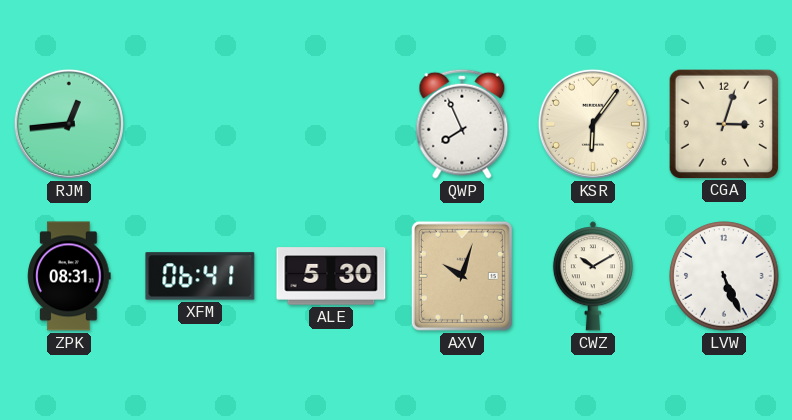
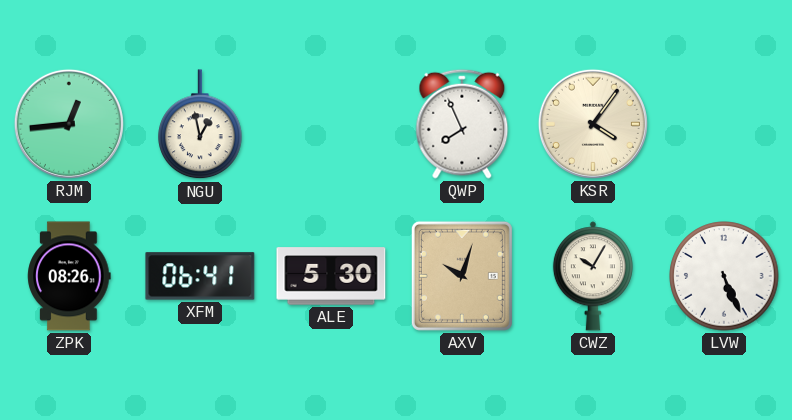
NGU: none -> 12:58 (200, 125)
KSR: 6:06 -> 4:06 (593, 124)
CGA: 3:03 -> none (723, 123)
ZPK: 08:31 -> 08:26 (69, 276)
CWZ: 10:10 -> 10:05 (593, 276)
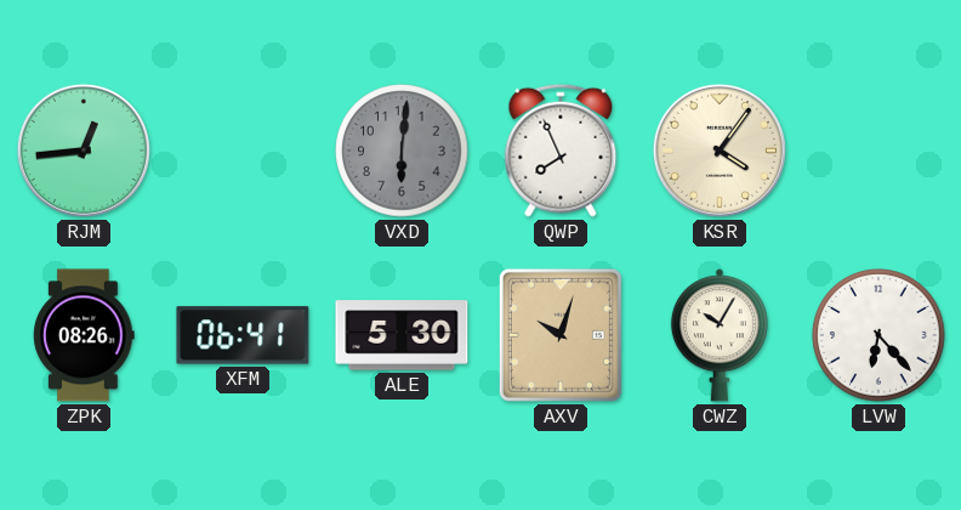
NGU: 12:58 -> none (200, 125)
VXD: none -> 6:01 (402, 151)
LVW: 5:26 -> 6:23 (878, 335)
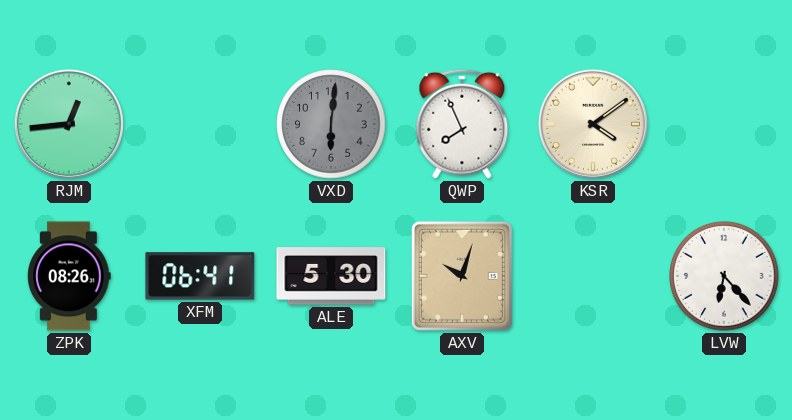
KSR: 4:06 -> 4:09 (593, 124)
CWZ: 10:05 -> none (720, 335)
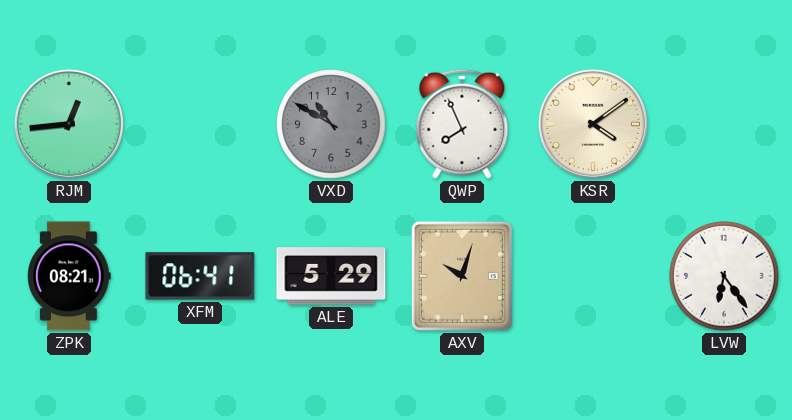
VXD: 6:01 -> 10:50 (331, 124)
ZPK: 08:26 -> 08:21 (69, 276)
ALE: 5:30 -> 5:29 (331, 276)
LVW: 6:23 -> 6:24 (724, 276)
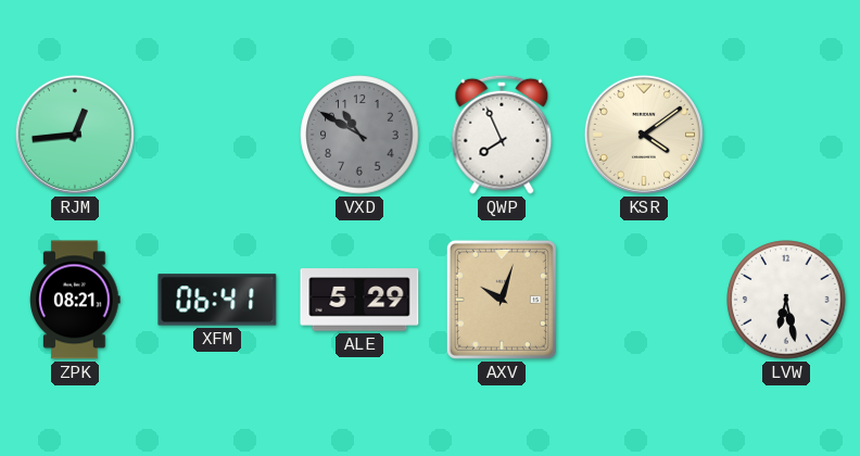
LVW: 6:24 -> 6:28 (786, 300)
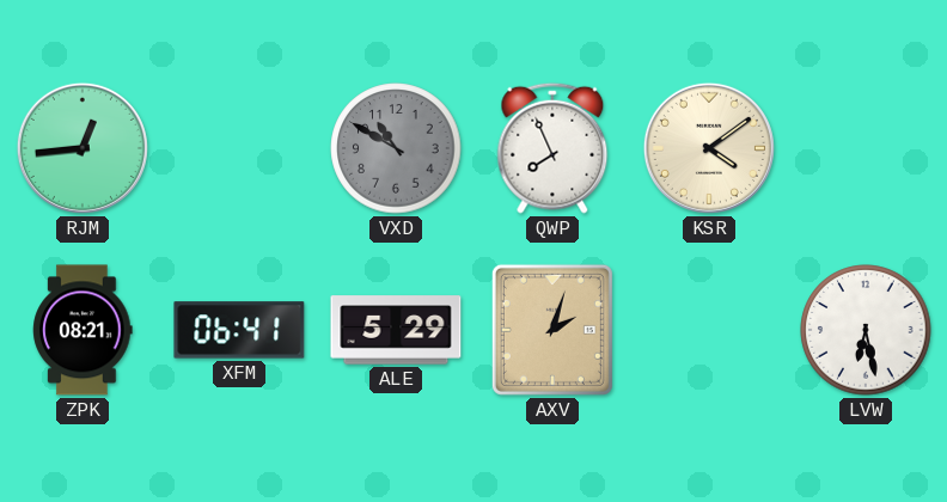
AXV: 10:03 -> 2:03 (552, 330)
